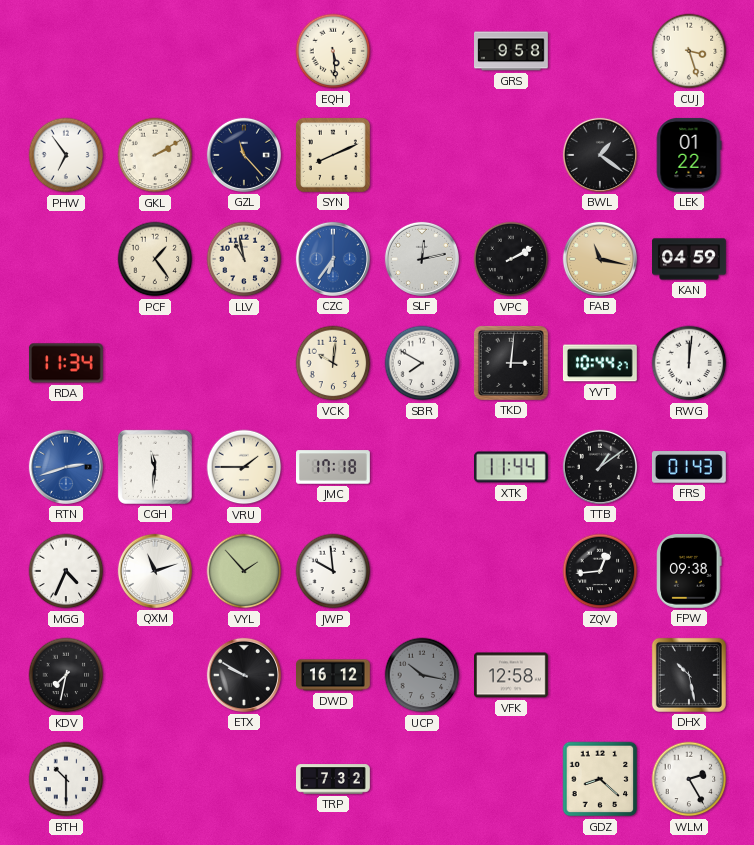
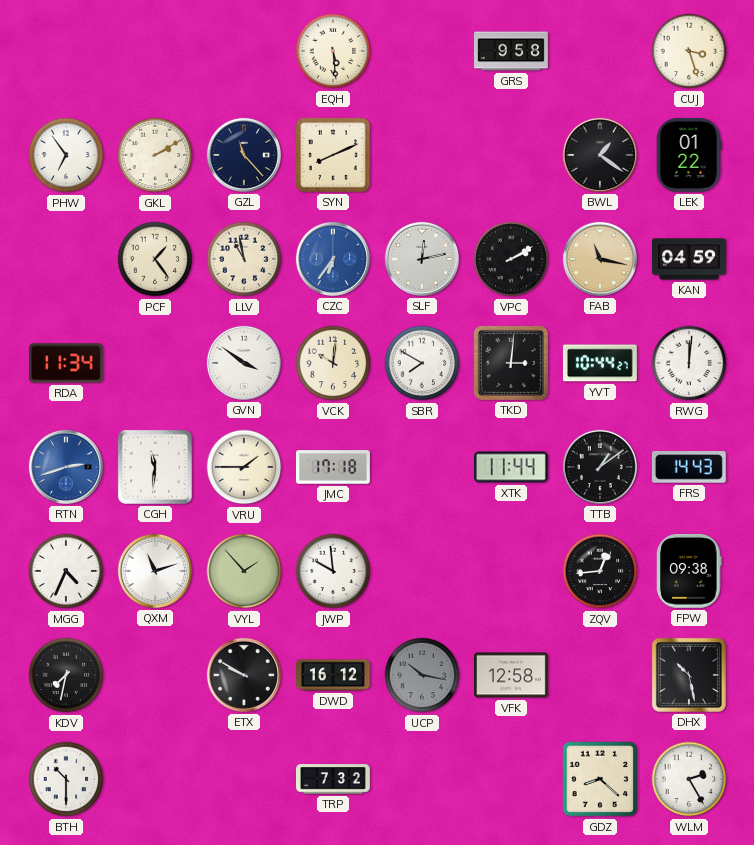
GVN: none -> 3:51 (244, 363)
FRS: 01:43 -> 14:43 (689, 467)
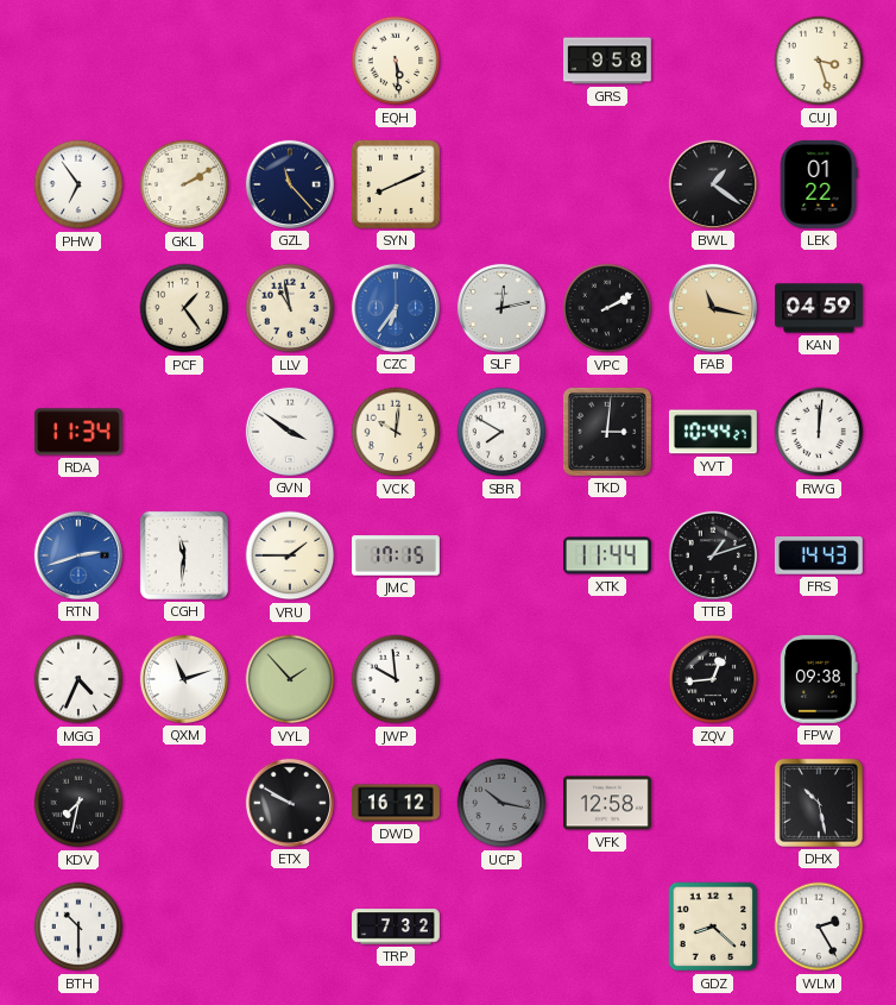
JMC: 17:18 -> 17:15 (397, 555)
TTB: 1:09 -> 1:12 (713, 555)
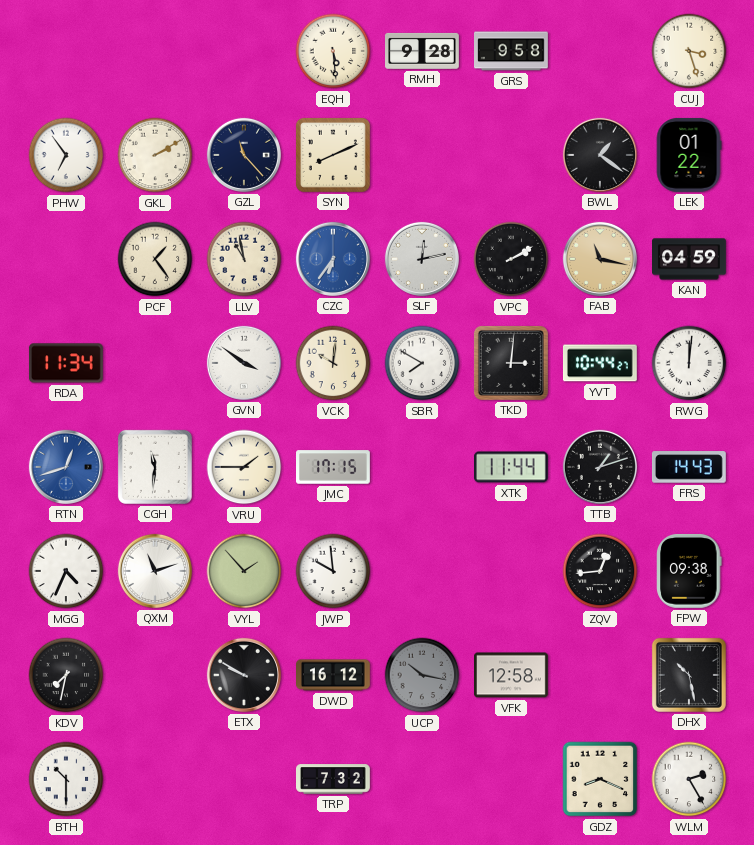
RMH: none -> 9:28 (423, 51)
RTN: 2:42 -> 12:42 (66, 467)
GDZ: 8:22 -> 8:19 (600, 779)
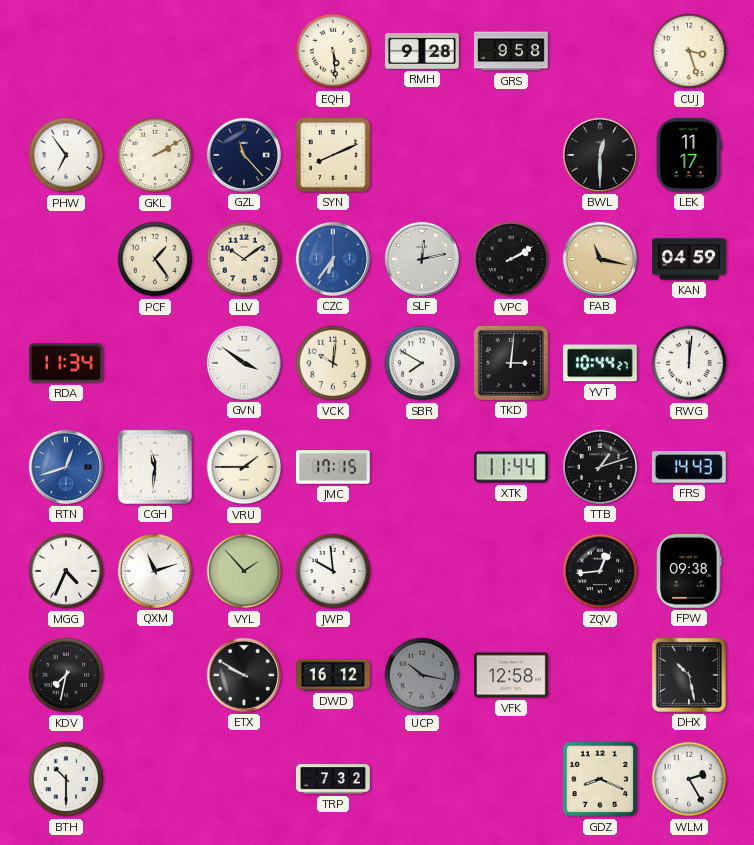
BWL: 1:21 -> 12:30 (600, 155)
LEK: 01:22 -> 11:17 (689, 155)
LLV: 10:58 -> 10:09 (244, 259)
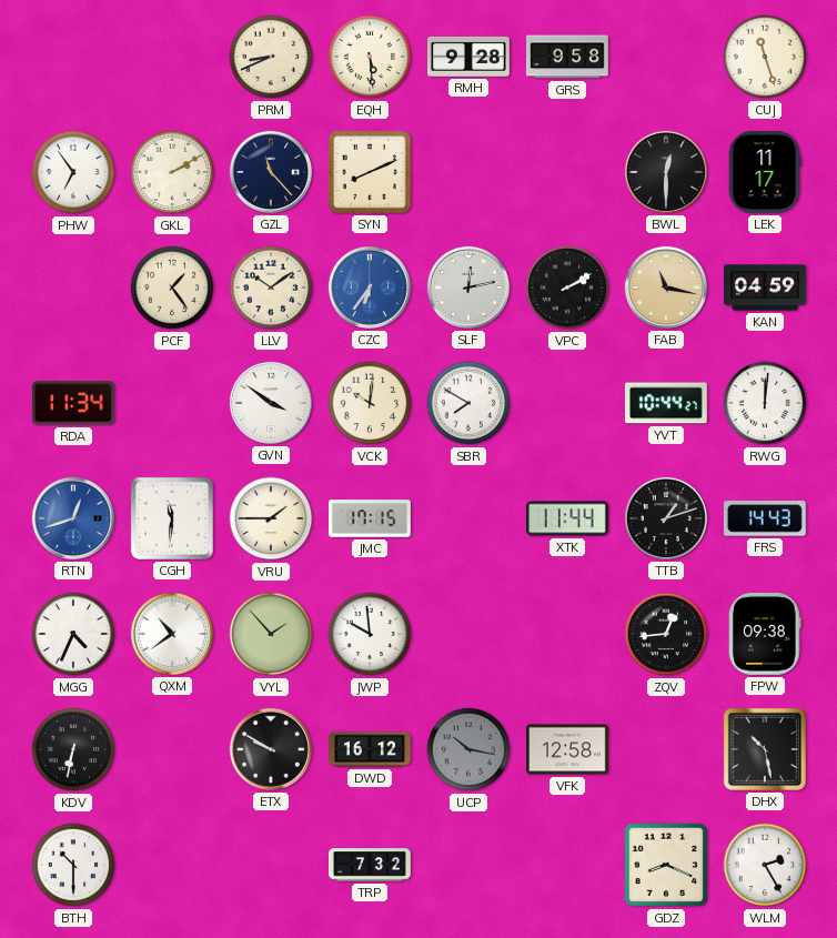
PRM: none -> 8:41 (271, 57)
CUJ: 3:27 -> 11:27 (765, 57)
TKD: 3:01 -> none (511, 363)
QXM: 11:12 -> 10:39 (172, 634)
KDV: 7:32 -> 6:32 (73, 749)
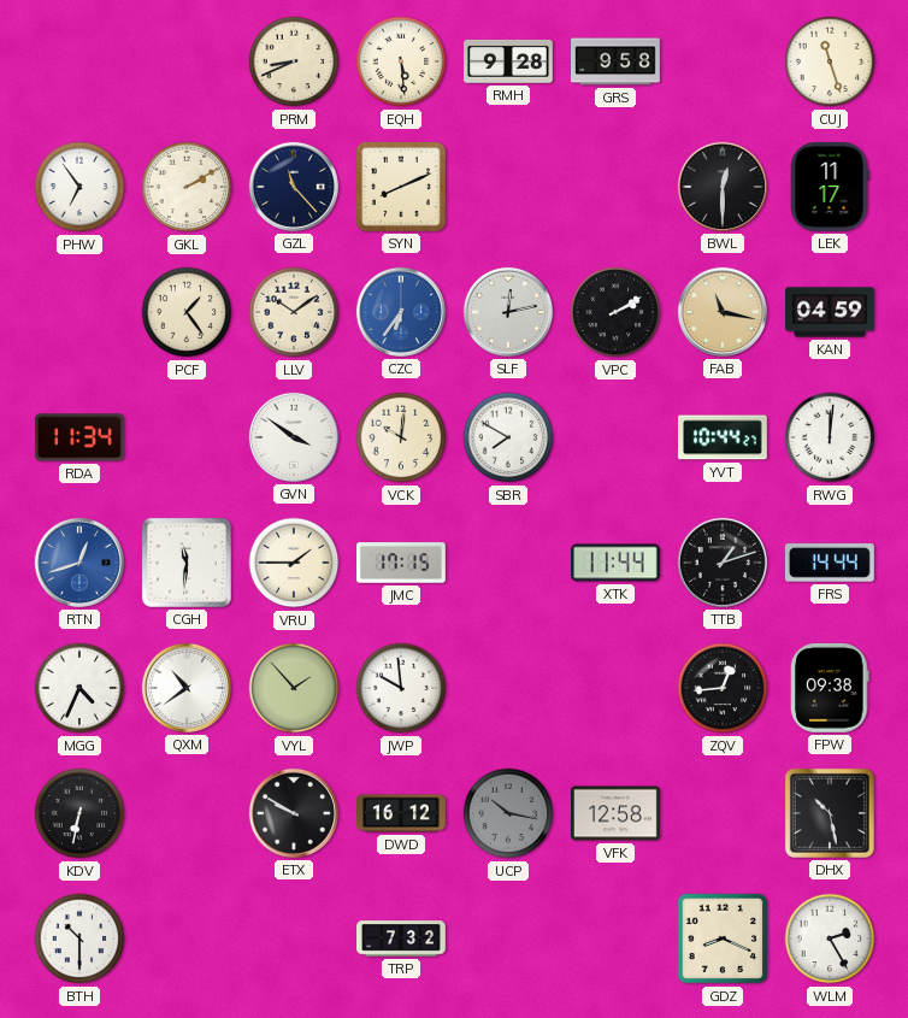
FRS: 14:43 -> 14:44 (830, 563)
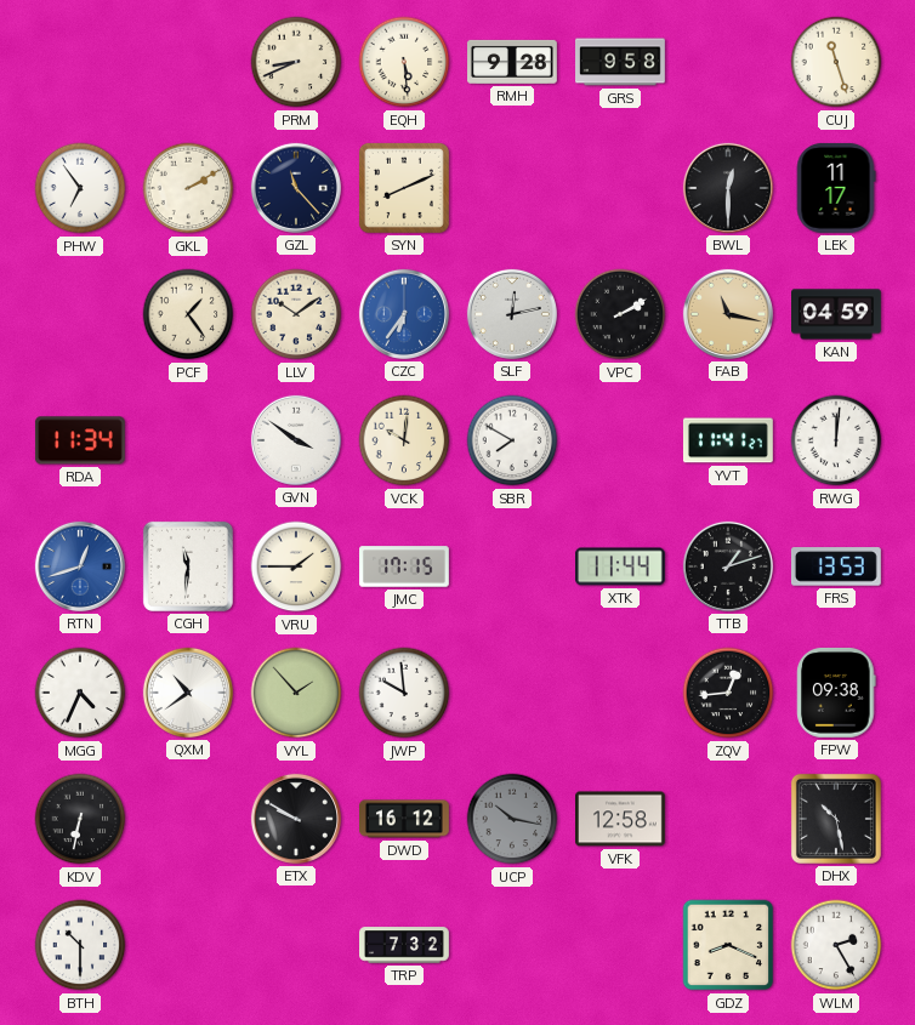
YVT: 10:44 -> 11:41 (728, 440)
FRS: 14:44 -> 13:53 (836, 566)
